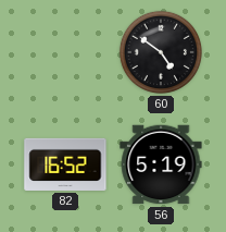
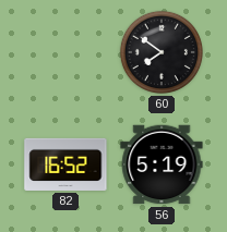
60: 4:51 -> 7:51 (162, 52)
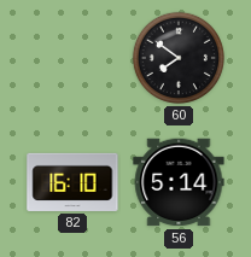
82: 16:52 -> 16:10 (72, 182)
56: 5:19 -> 5:14 (179, 182)
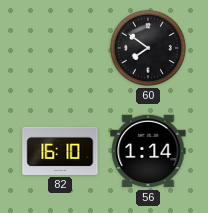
56: 5:14 -> 1:14 (148, 151)
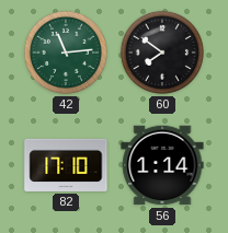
42: none -> 11:14 (66, 53)
82: 16:10 -> 17:10 (66, 165)
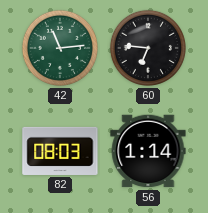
60: 7:51 -> 6:46 (148, 48)
82: 17:10 -> 08:03 (60, 151)
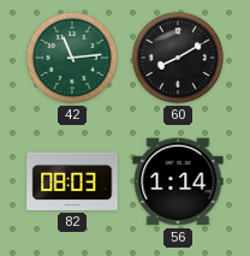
60: 6:46 -> 8:10 (178, 58)
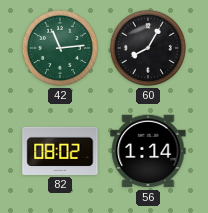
60: 8:10 -> 8:05 (148, 48)
82: 08:03 -> 08:02 (60, 151)
